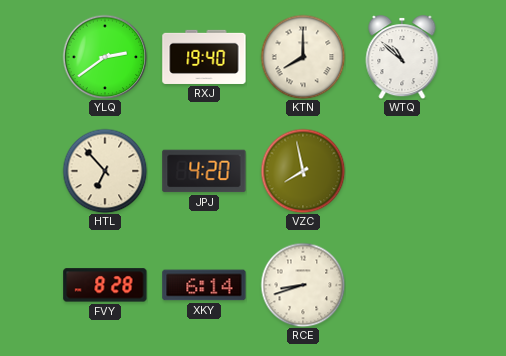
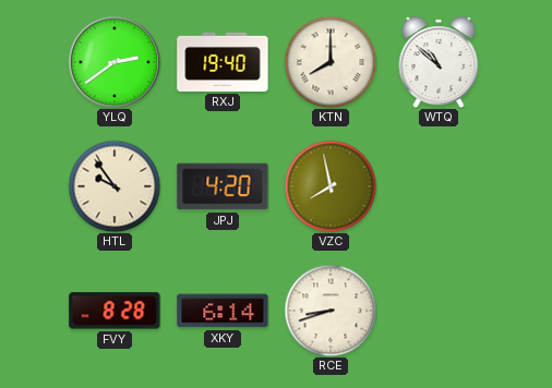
HTL: 6:53 -> 9:54 (115, 186)
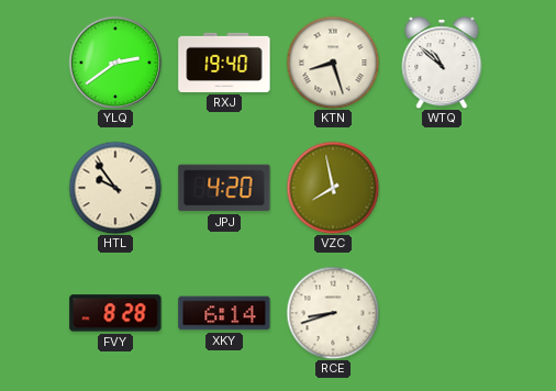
KTN: 8:00 -> 8:27 (333, 63)
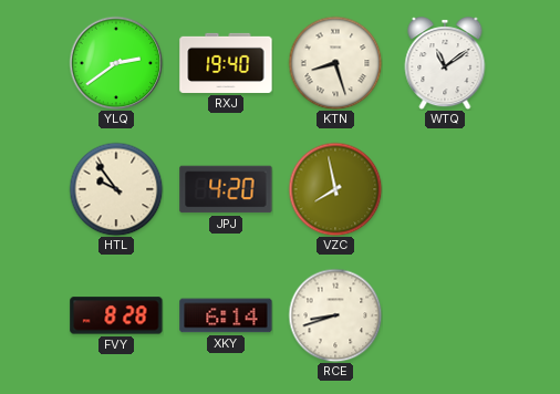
WTQ: 10:52 -> 11:09 (445, 64)
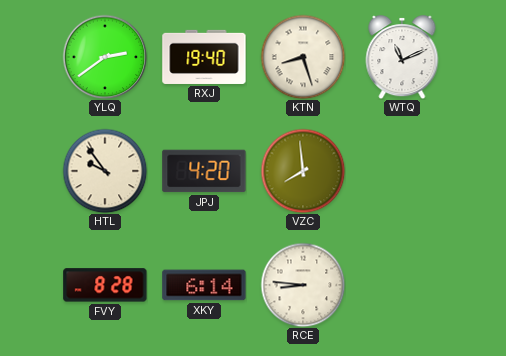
WTQ: 11:09 -> 11:11 (402, 58)
VZC: 7:58 -> 7:59 (303, 171)
RCE: 8:42 -> 8:46 (303, 285)
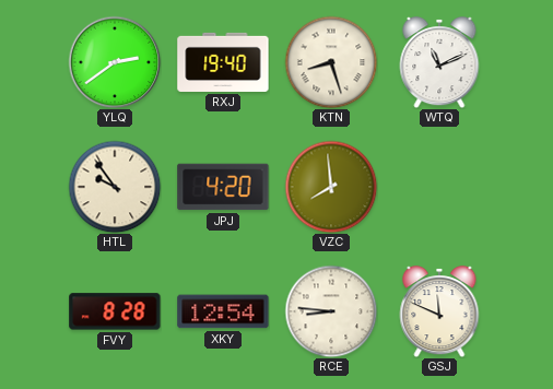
XKY: 6:14 -> 12:54 (223, 311)
GSJ: none -> 11:49 (439, 313)
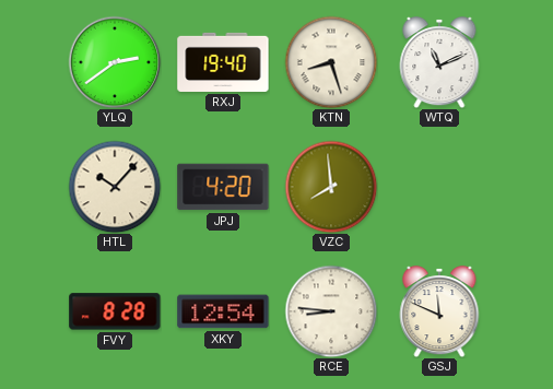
HTL: 9:54 -> 10:07 (115, 187)
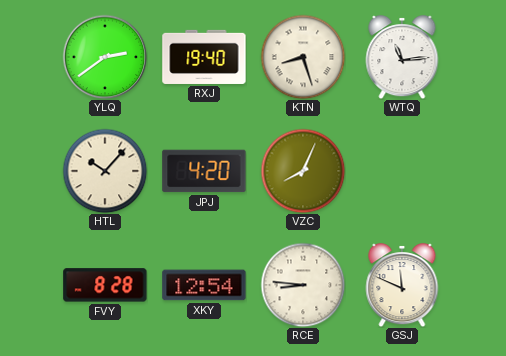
WTQ: 11:11 -> 11:14 (402, 58)
VZC: 7:59 -> 8:04 (303, 171)
